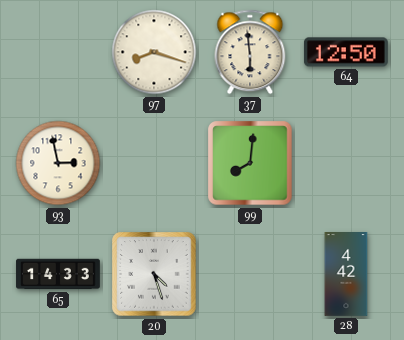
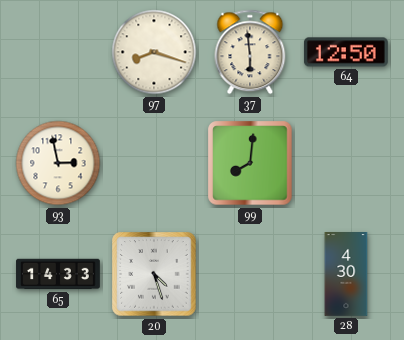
28: 4:42 -> 4:30 (346, 274)
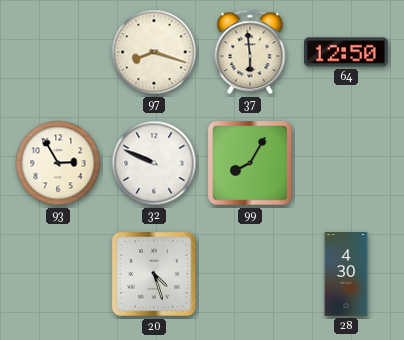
93: 2:58 -> 2:55 (58, 163)
32: none -> 9:49 (154, 163)
99: 8:01 -> 8:05 (250, 163)
65: 14:33 -> none (58, 274)
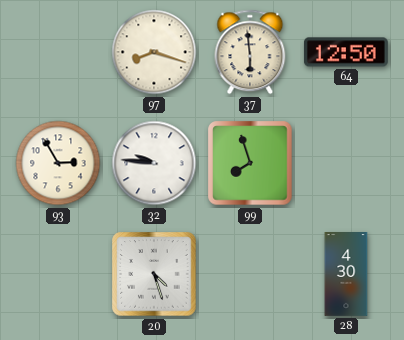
32: 9:49 -> 9:46 (154, 163)
99: 8:05 -> 7:57 (250, 163)
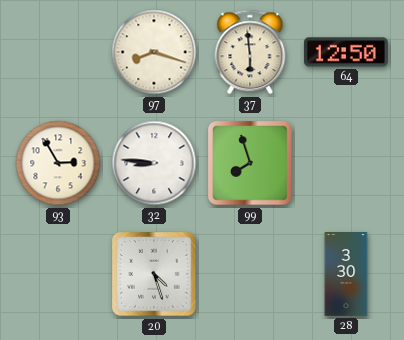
32: 9:46 -> 8:46 (154, 163)
28: 4:30 -> 3:30 (346, 274)
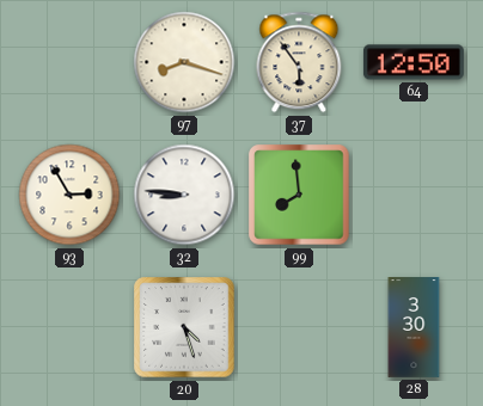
37: 5:59 -> 5:54 (299, 62)
99: 7:57 -> 7:59 (299, 195)
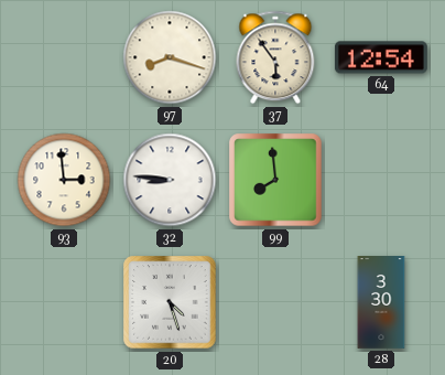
64: 12:50 -> 12:54 (381, 57)
93: 2:55 -> 2:59 (64, 180)
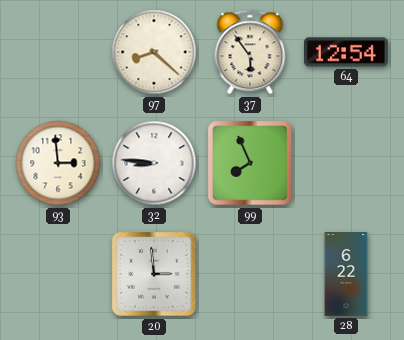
97: 8:18 -> 8:22 (154, 52)
99: 7:59 -> 7:56 (250, 163)
20: 4:27 -> 2:59 (154, 274)
28: 3:30 -> 6:22 (346, 274)
